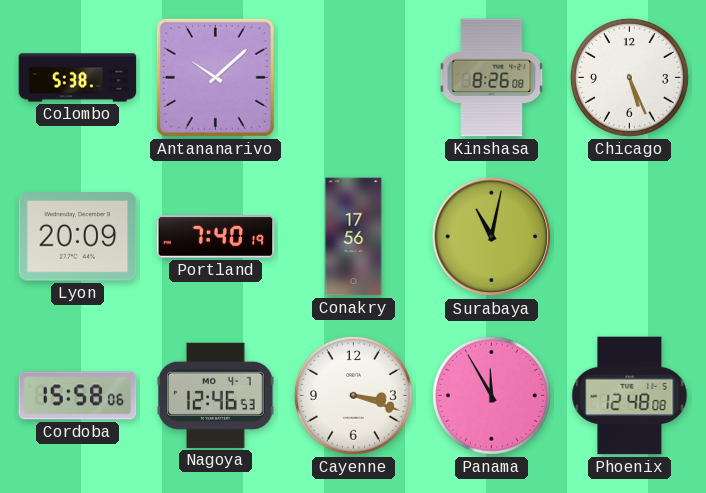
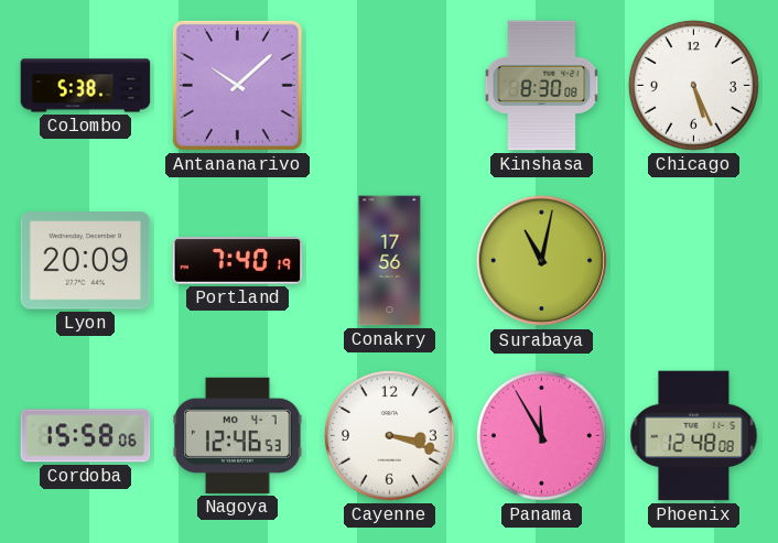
Kinshasa: 8:26 -> 8:30 (542, 86)
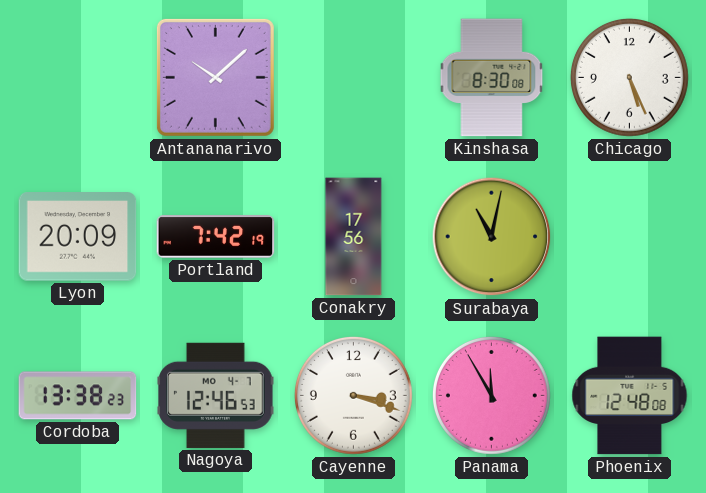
Colombo: 5:38 -> none (86, 86)
Portland: 7:40 -> 7:42 (216, 237)
Cordoba: 15:58 -> 13:38 (78, 396)
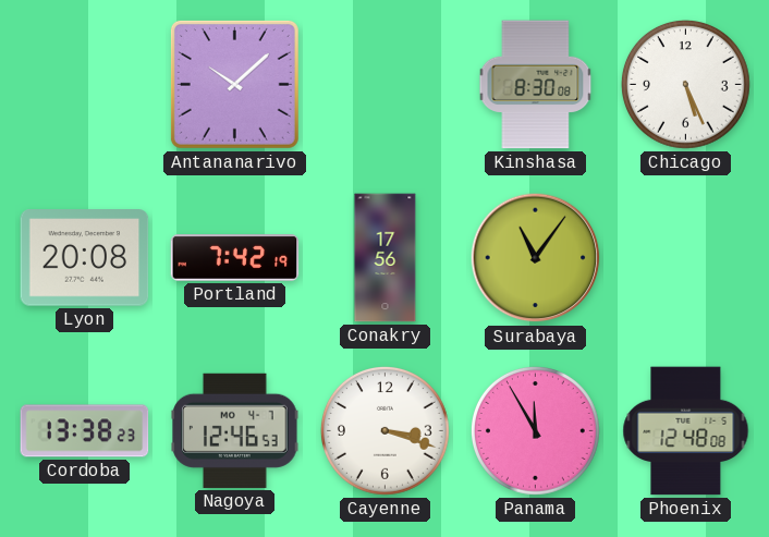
Lyon: 20:09 -> 20:08 (85, 258)
Surabaya: 11:02 -> 11:06 (536, 258)
